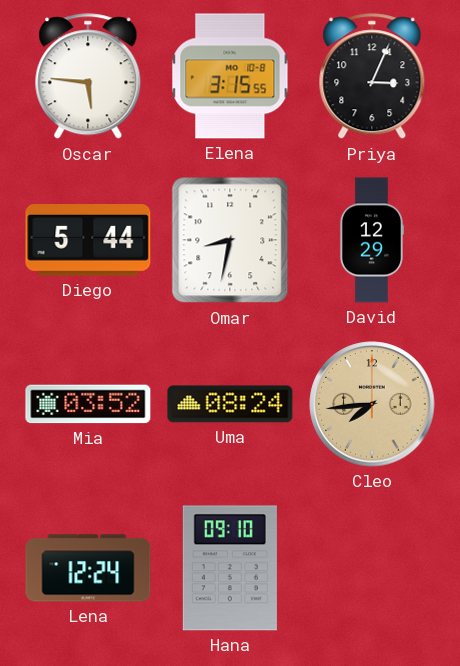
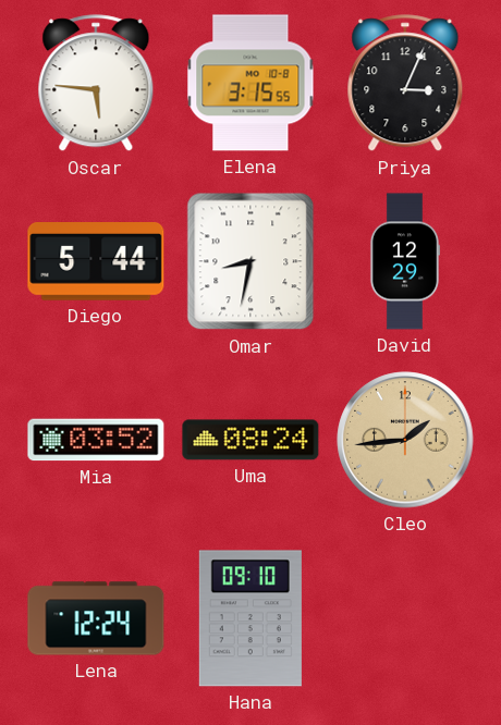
Cleo: 7:44 -> 1:44 (405, 440)
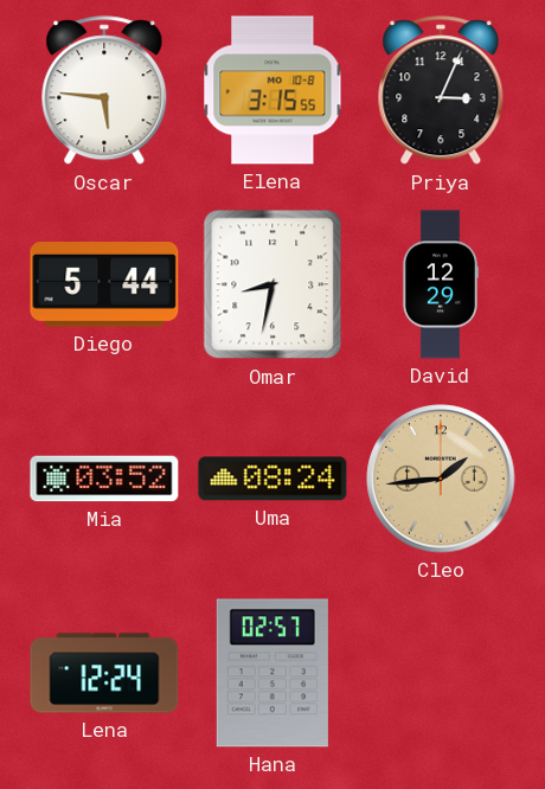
Hana: 09:10 -> 02:57 (272, 673)
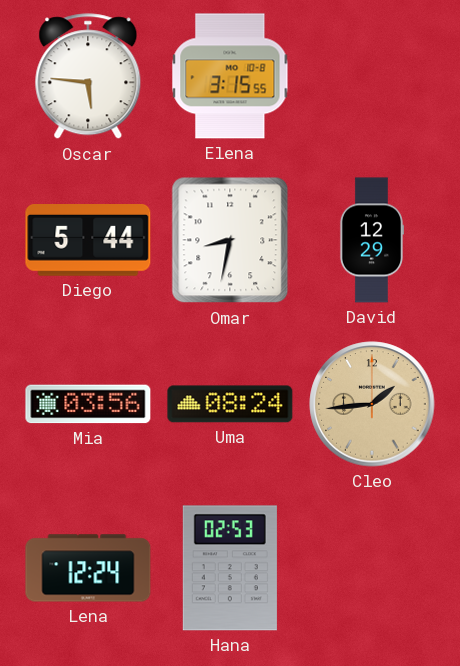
Priya: 3:04 -> none (441, 91)
Mia: 03:52 -> 03:56 (88, 404)
Hana: 02:57 -> 02:53 (230, 568)
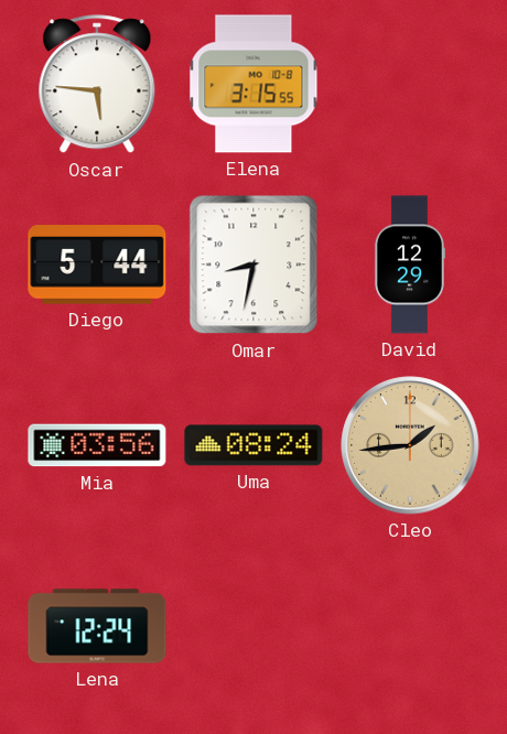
Hana: 02:53 -> none (230, 568)
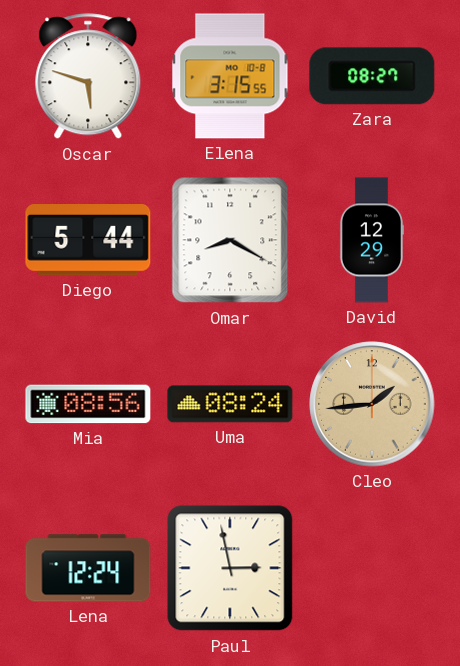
Oscar: 5:46 -> 5:48 (88, 77)
Zara: none -> 08:27 (372, 76)
Omar: 8:32 -> 8:20 (230, 240)
Mia: 03:56 -> 08:56 (88, 404)
Paul: none -> 2:58 (230, 568)
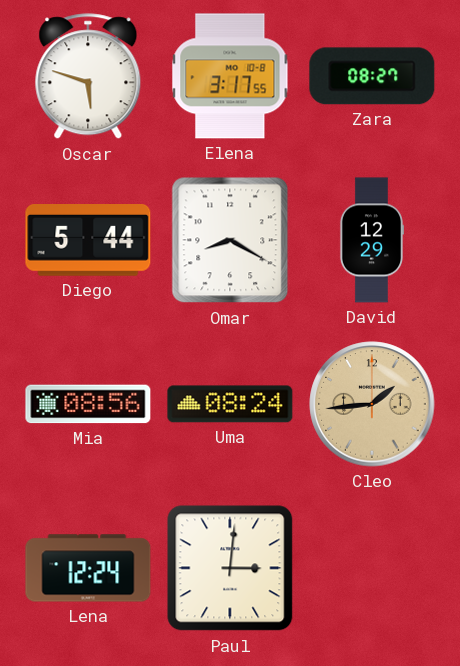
Elena: 3:15 -> 3:17 (230, 76)
Paul: 2:58 -> 3:01 (230, 568)
